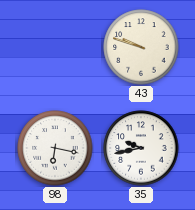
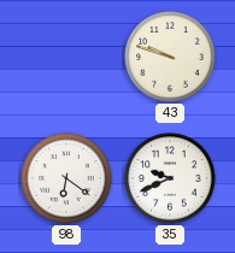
98: 6:17 -> 6:21 (66, 178)
35: 9:43 -> 9:41 (170, 178)
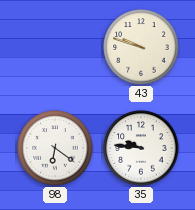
35: 9:41 -> 9:46 (141, 148)
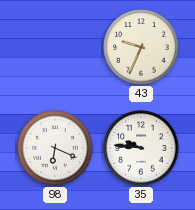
43: 9:48 -> 9:34 (141, 47)
98: 6:21 -> 6:19 (55, 148)
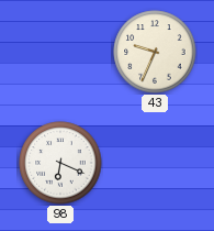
35: 9:46 -> none (141, 148)
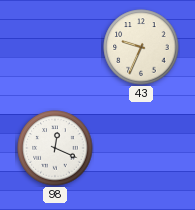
98: 6:19 -> 12:19 (55, 148)
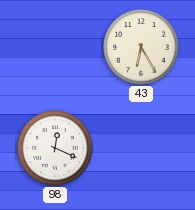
43: 9:34 -> 6:25 (141, 47)
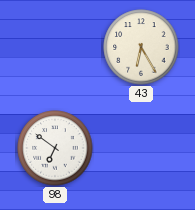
98: 12:19 -> 6:51 (55, 148)
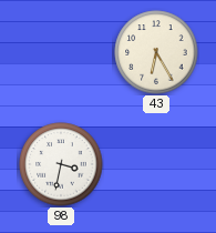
98: 6:51 -> 3:32 (61, 164)
